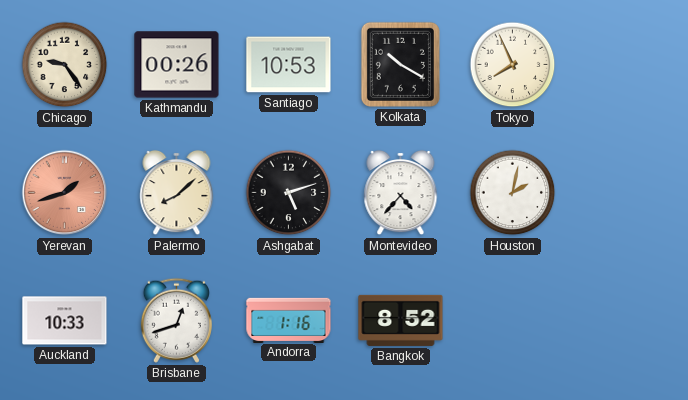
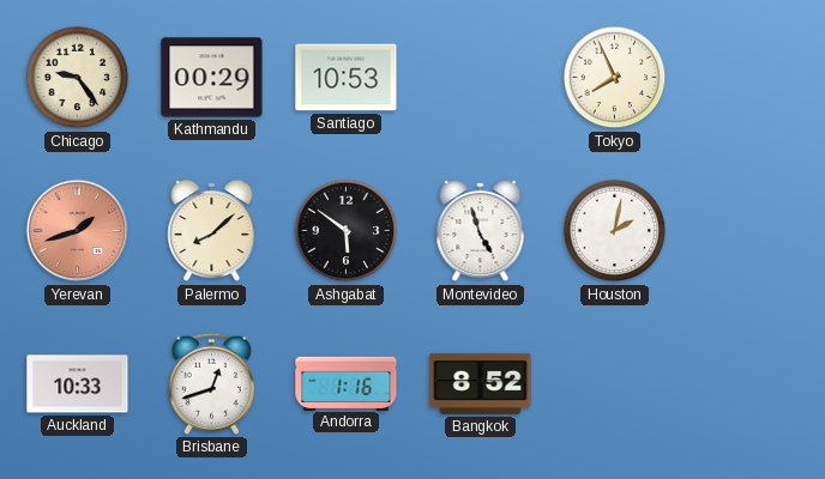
Kathmandu: 00:26 -> 00:29 (212, 78)
Kolkata: 10:20 -> none (400, 64)
Ashgabat: 5:12 -> 5:51 (347, 231)
Montevideo: 4:37 -> 4:57 (481, 231)
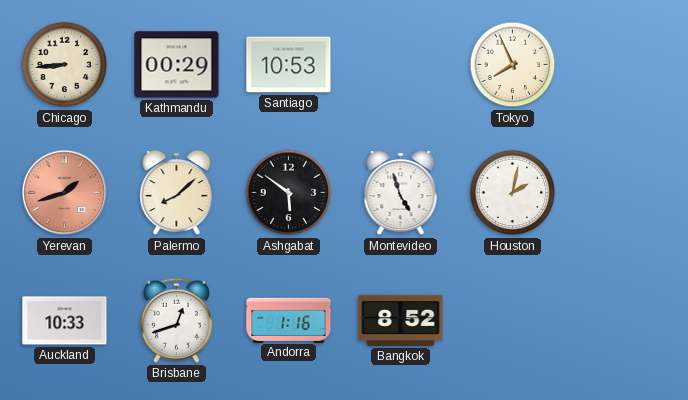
Chicago: 9:24 -> 8:44 (65, 65)
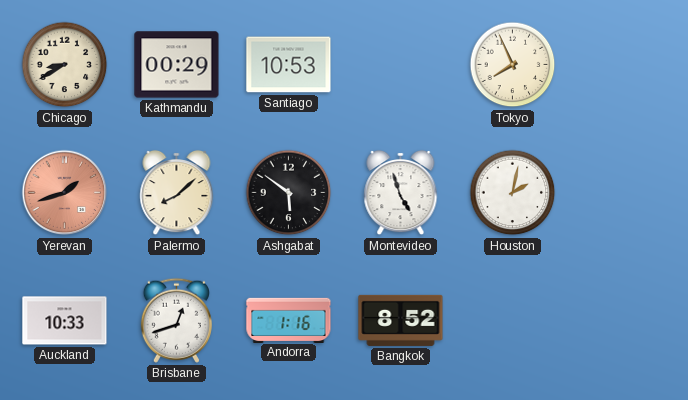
Chicago: 8:44 -> 8:40 (65, 65)
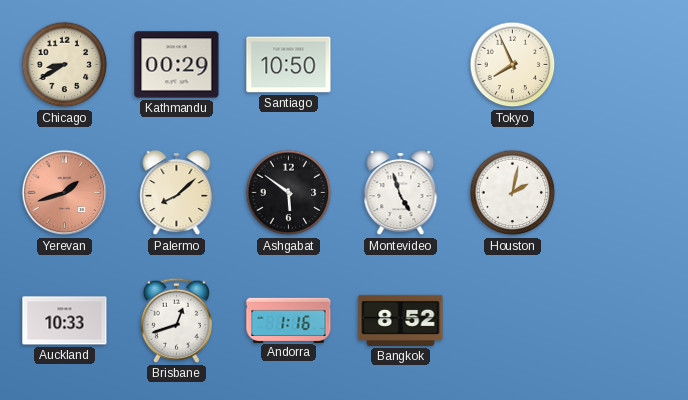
Santiago: 10:53 -> 10:50 (289, 65)
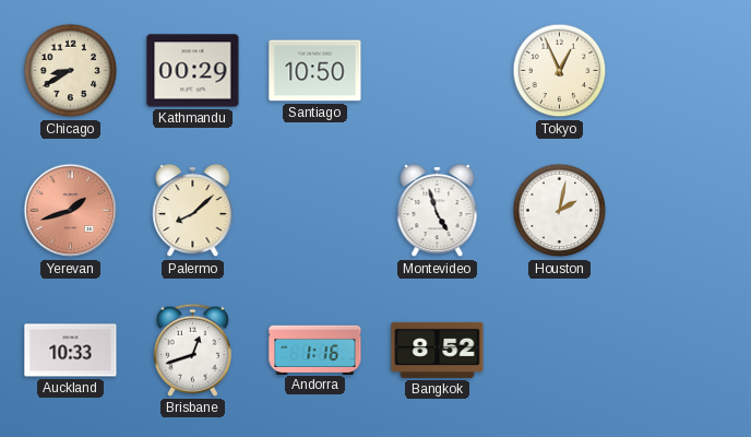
Tokyo: 7:56 -> 12:56 (560, 71)
Ashgabat: 5:51 -> none (289, 193)
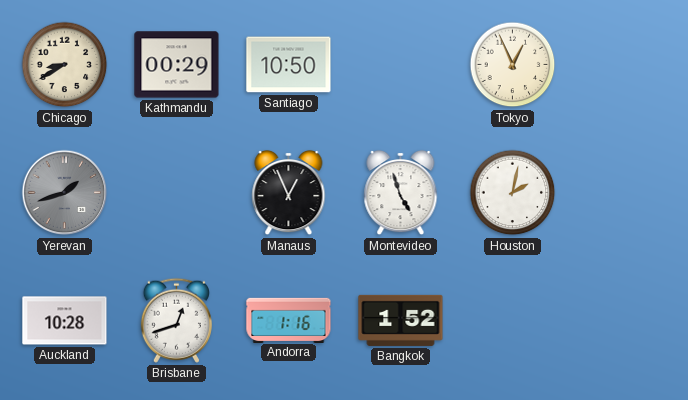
Yerevan dial: salmon -> grey (65, 193)
Palermo: 8:08 -> none (193, 211)
Manaus: none -> 12:56 (289, 193)
Auckland: 10:33 -> 10:28 (65, 321)
Bangkok: 8:52 -> 1:52 (401, 320)
